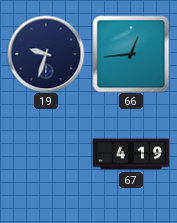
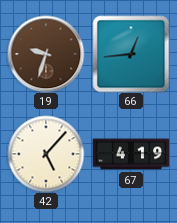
19 dial: navy -> brown (46, 54)
42: none -> 5:07 (46, 154)
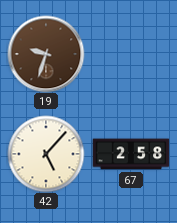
66: 12:44 -> none (131, 54)
67: 4:19 -> 2:58 (131, 154)
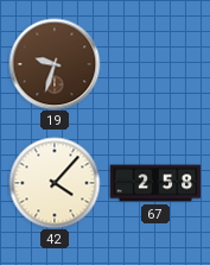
42: 5:07 -> 4:07 (55, 183)
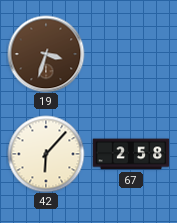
19: 9:33 -> 3:33 (46, 54)
42: 4:07 -> 6:07 (46, 154)
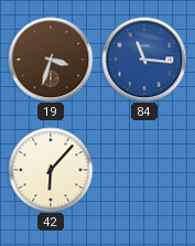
84: none -> 11:16 (144, 60)
67: 2:58 -> none (131, 154)
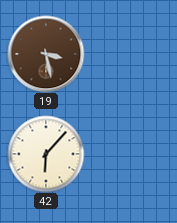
19: 3:33 -> 3:28 (46, 54)
84: 11:16 -> none (144, 60)
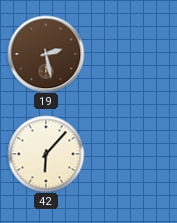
19: 3:28 -> 2:28 (46, 54)
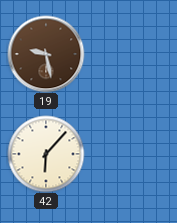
19: 2:28 -> 9:28 (46, 54)
